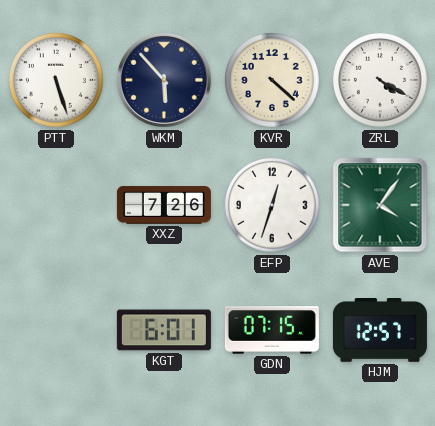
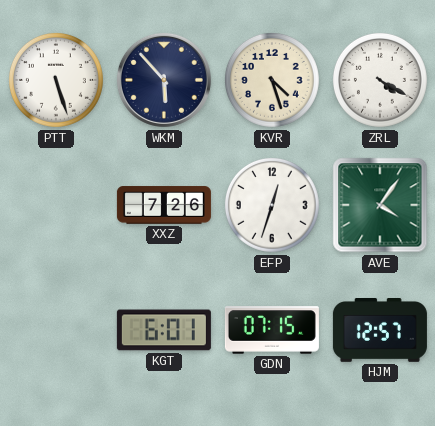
KVR: 4:22 -> 4:27 (272, 80)
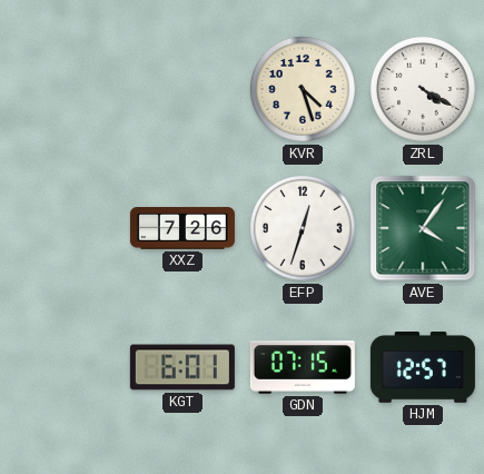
PTT: 5:27 -> none (56, 80)
WKM: 5:53 -> none (164, 80)
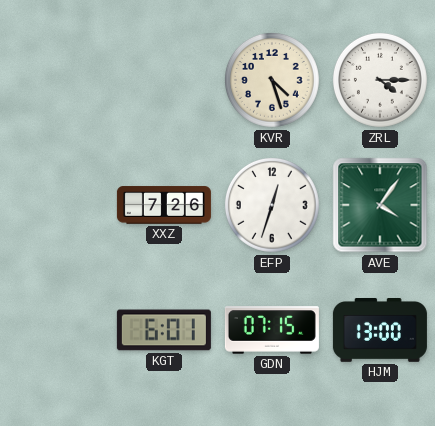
ZRL: 4:20 -> 4:15 (380, 80)
HJM: 12:57 -> 13:00 (380, 330)
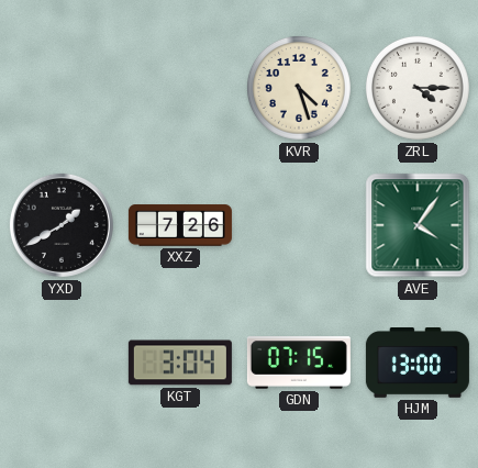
YXD: none -> 1:40 (62, 225)
EFP: 12:33 -> none (272, 205)
KGT: 6:01 -> 3:04 (180, 363)
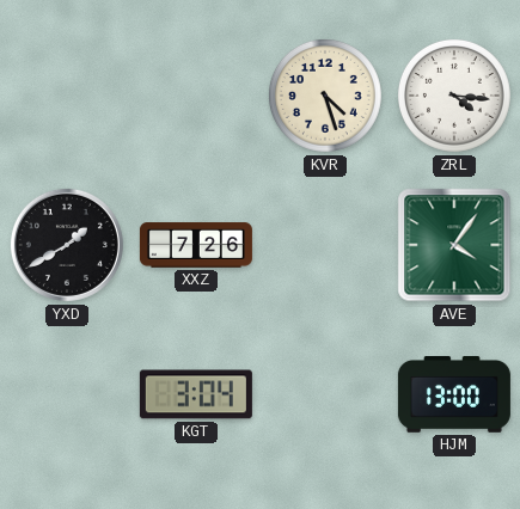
ZRL: 4:15 -> 4:16 (454, 96)
GDN: 07:15 -> none (299, 363)
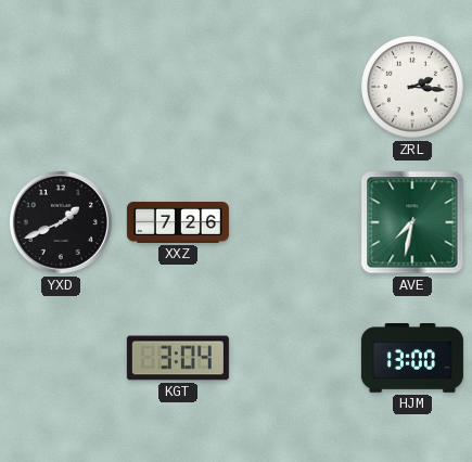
KVR: 4:27 -> none (325, 96)
ZRL: 4:16 -> 2:16 (412, 87)
YXD: 1:40 -> 1:41 (61, 222)
AVE: 4:06 -> 7:32 (412, 222)
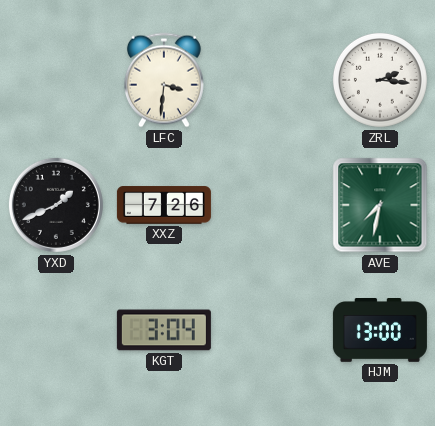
LFC: none -> 3:31 (164, 80)
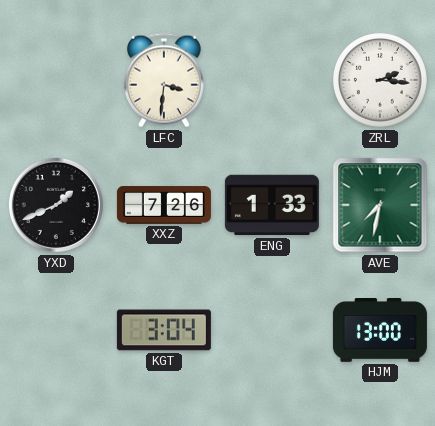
ENG: none -> 1:33 (272, 205)
